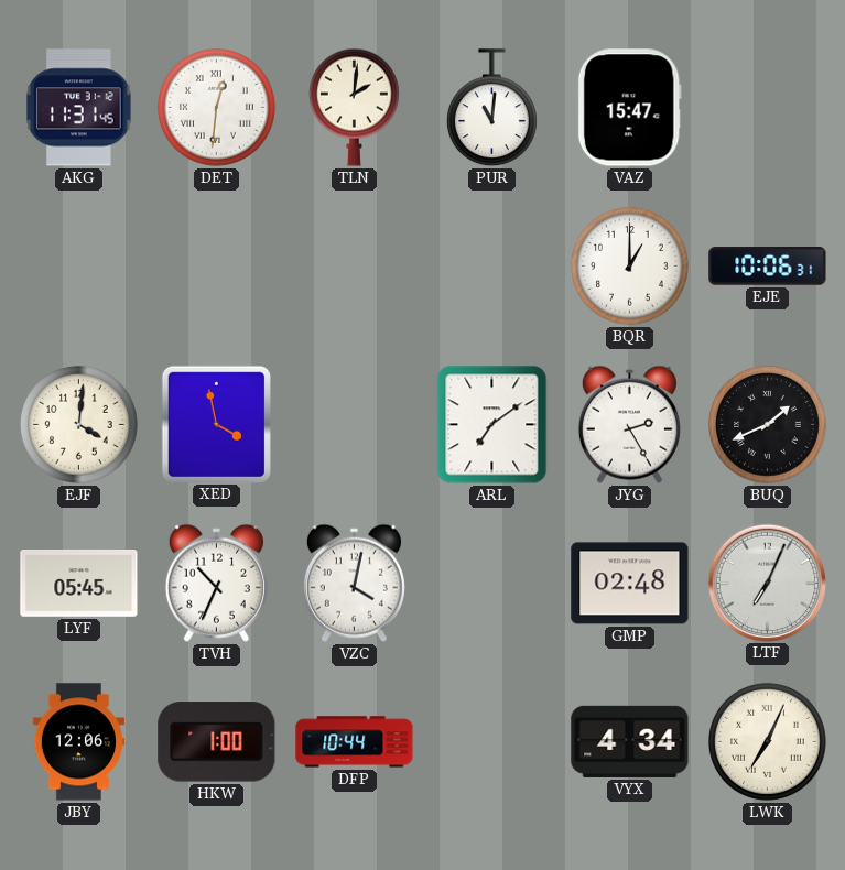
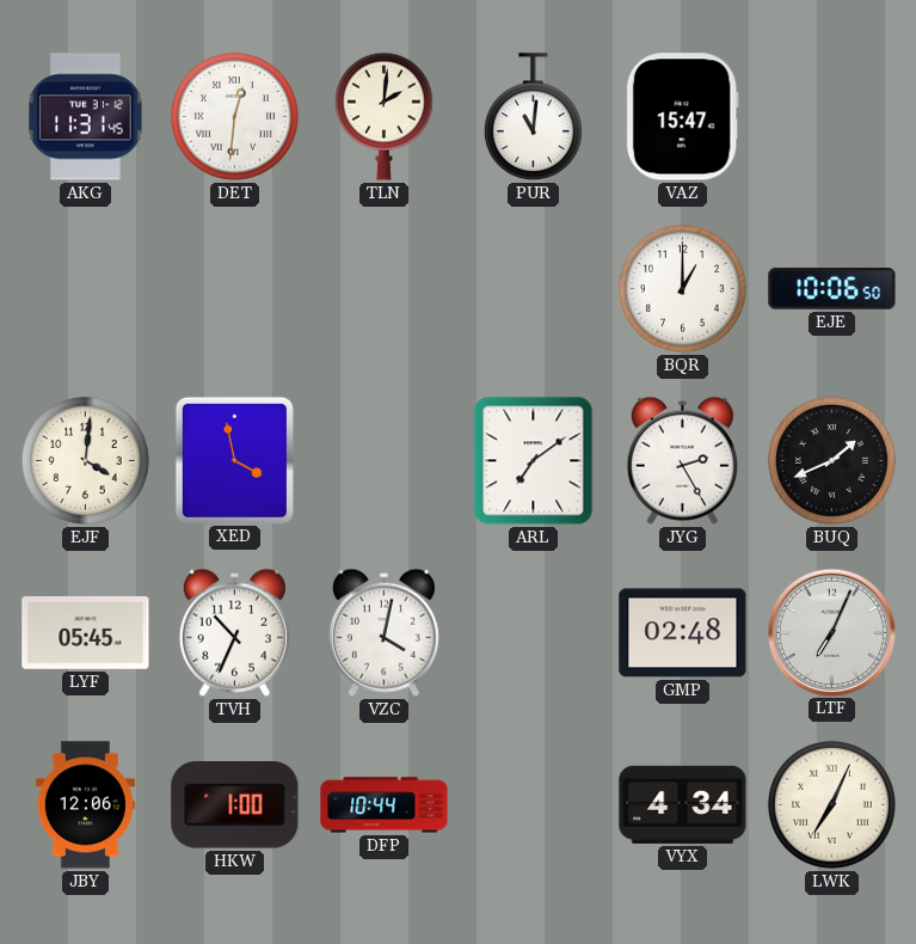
EJE: 10:06:31 -> 10:06:50 (832, 289)
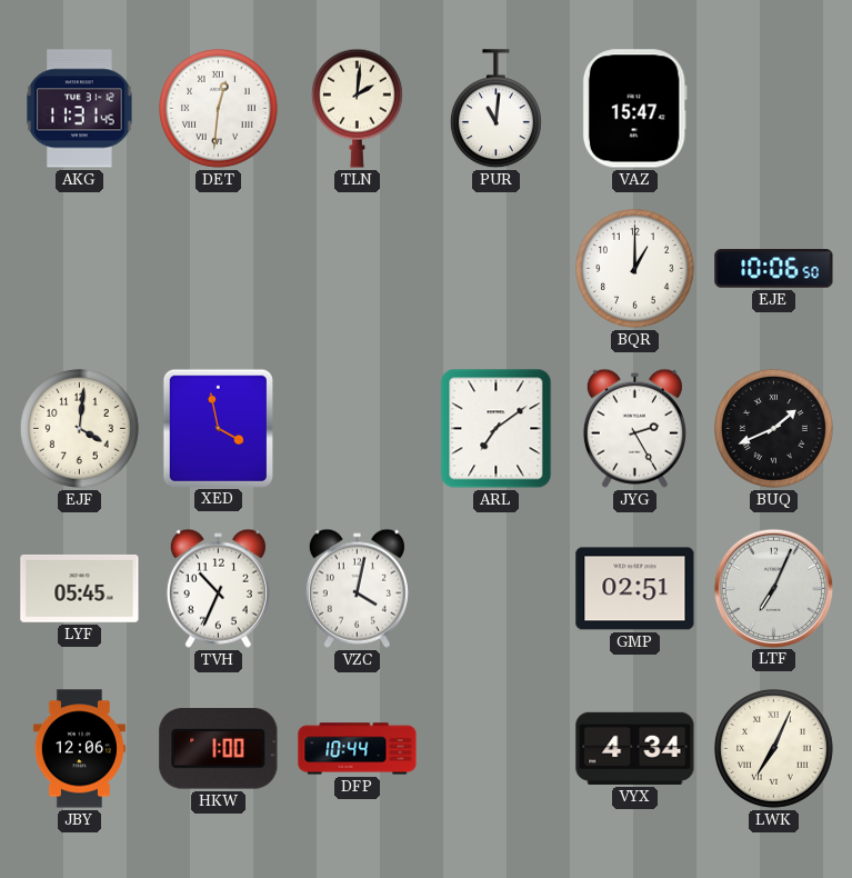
GMP: 02:48 -> 02:51 (635, 589)
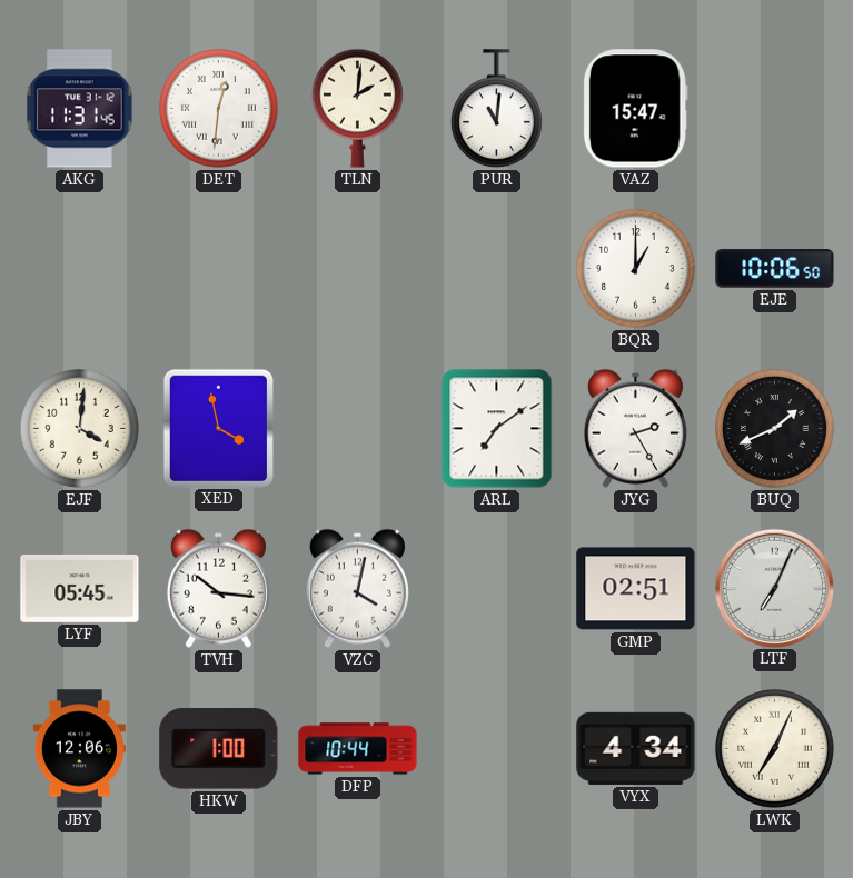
TVH: 10:34 -> 10:16 (218, 588)
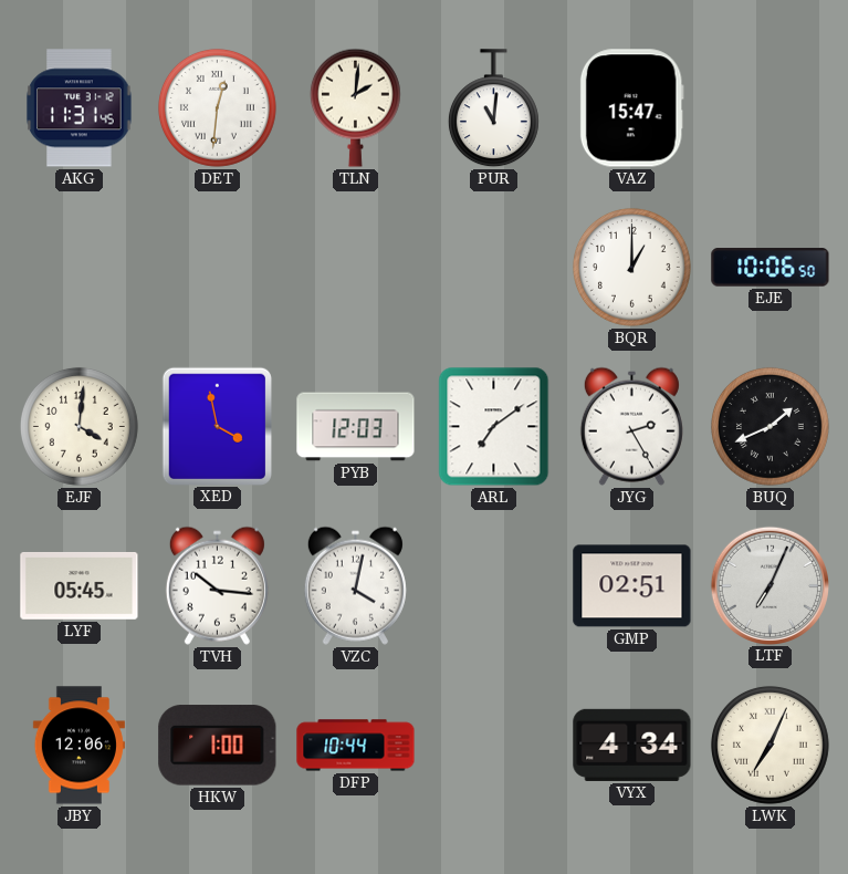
PYB: none -> 12:03 (356, 427)
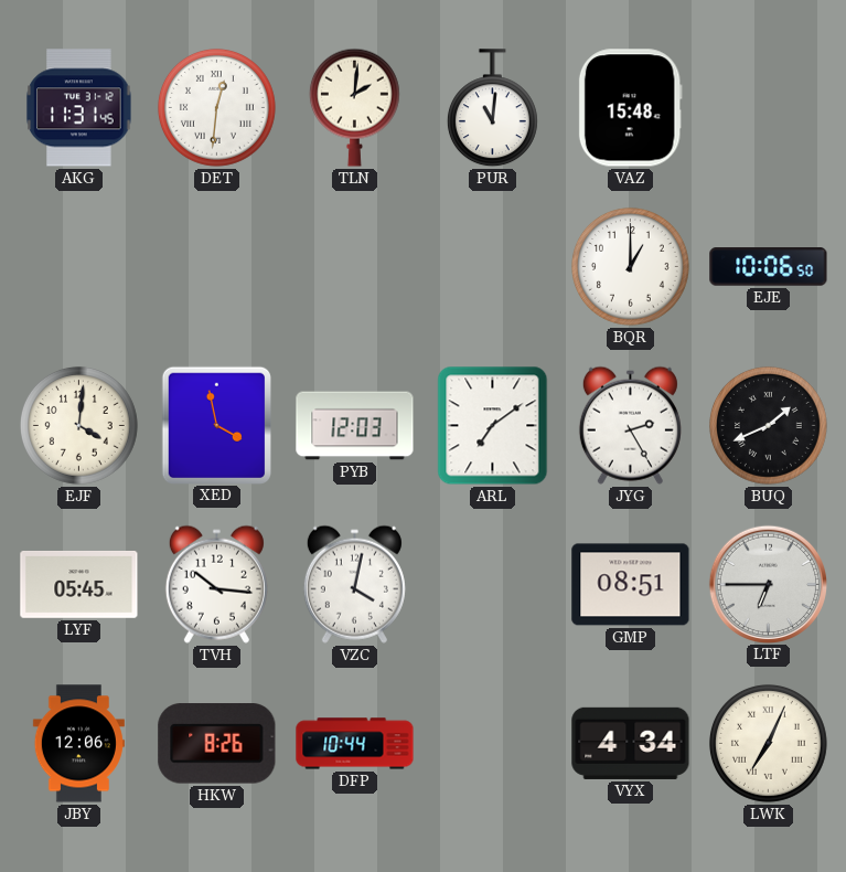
VAZ: 15:47 -> 15:48 (630, 108)
GMP: 02:51 -> 08:51 (631, 585)
LTF: 7:04 -> 6:45 (768, 584)
HKW: 1:00 -> 8:26 (217, 744)
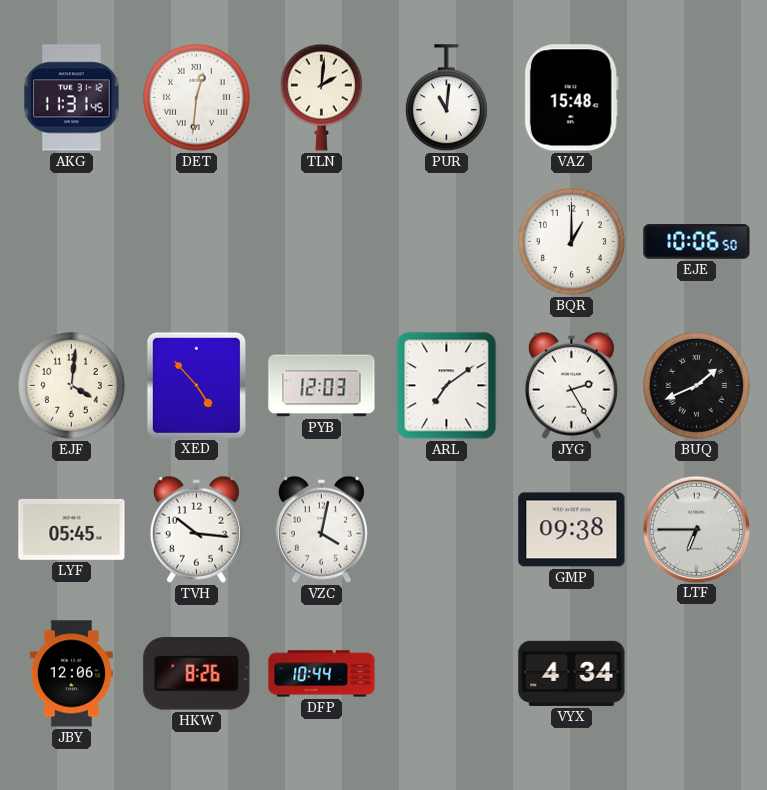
XED: 3:58 -> 4:53 (196, 385)
GMP: 08:51 -> 09:38 (572, 530)
LWK: 7:04 -> none (768, 743)
